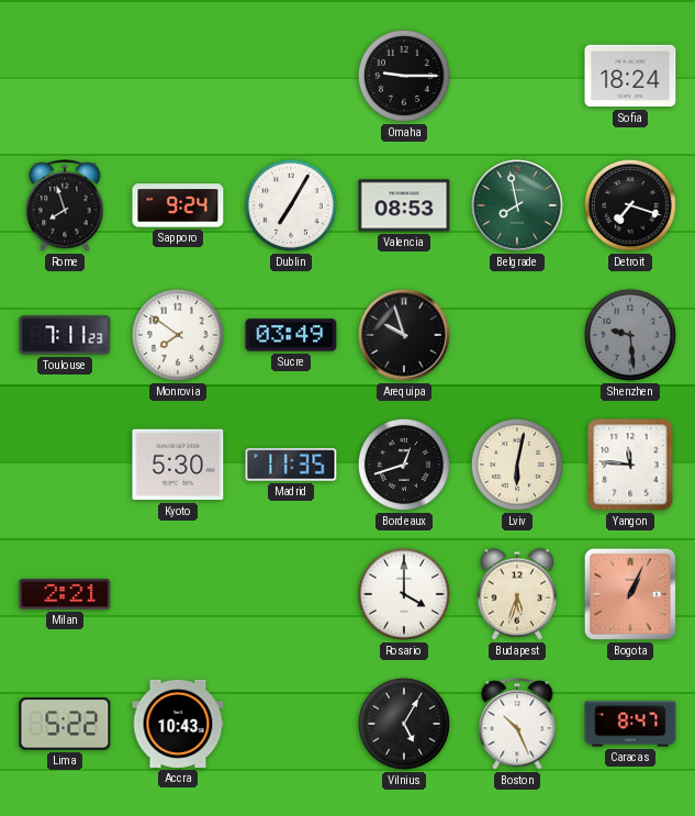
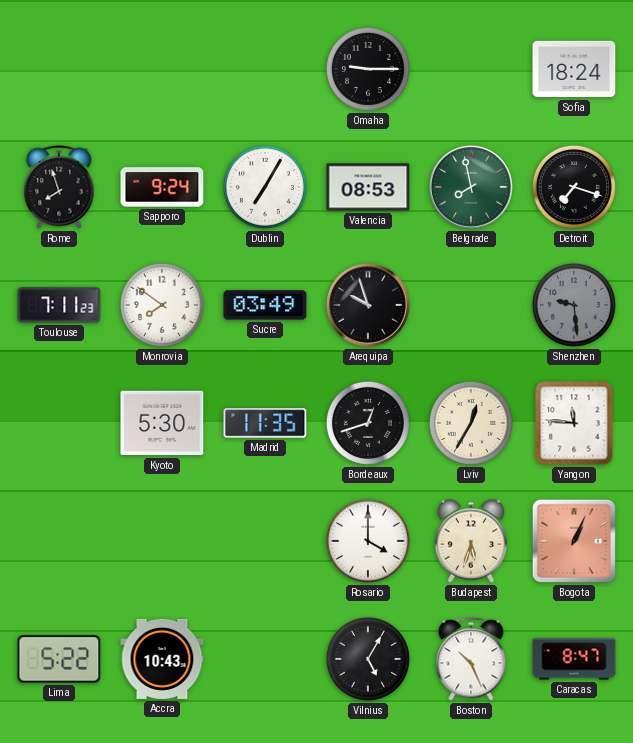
Lviv: 6:02 -> 12:35 (471, 423)
Milan: 2:21 -> none (65, 594)
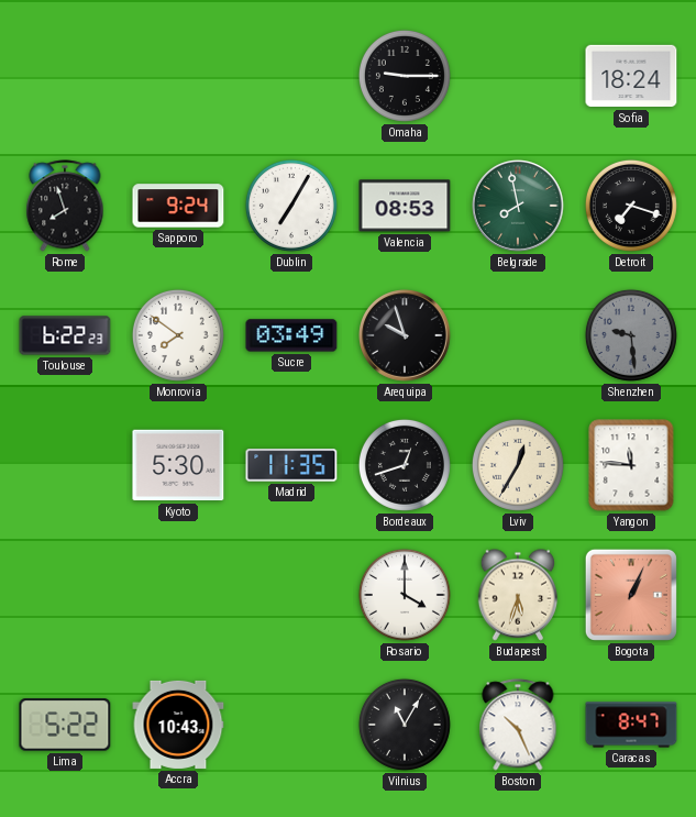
Toulouse: 7:11 -> 6:22 (65, 335)
Vilnius: 5:05 -> 11:05 (405, 725)
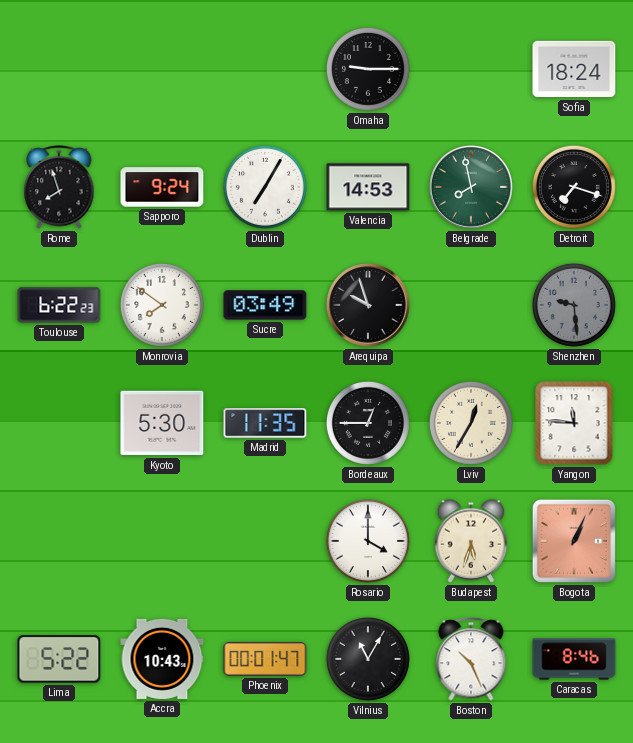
Valencia: 08:53 -> 14:53 (368, 187)
Bordeaux: 12:42 -> 12:45 (368, 423)
Phoenix: none -> 00:01 (265, 659)
Caracas: 8:47 -> 8:46 (574, 659)
